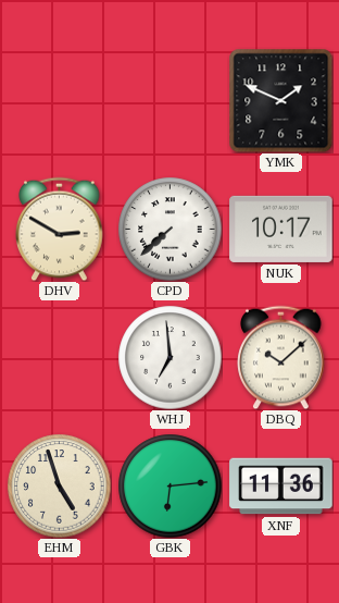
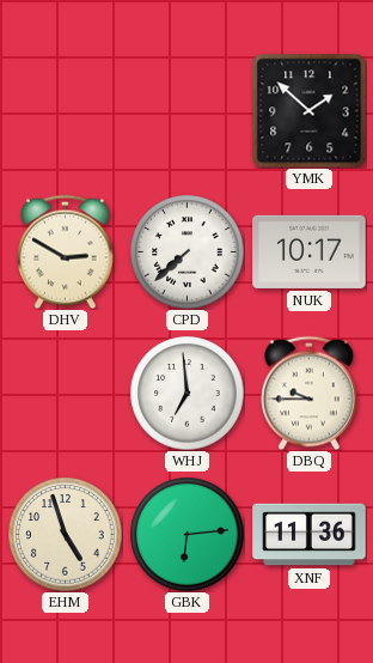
YMK: 1:49 -> 1:52 (308, 110)
DBQ: 10:08 -> 9:45 (310, 393)
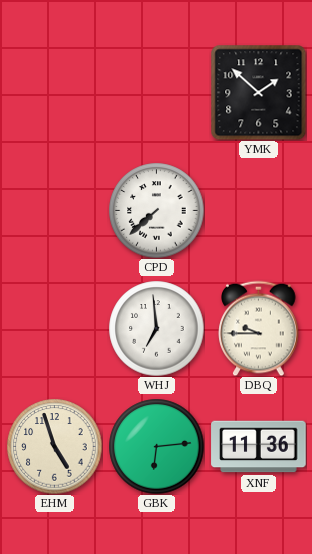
DHV: 2:50 -> none (66, 251)
NUK: 10:17 -> none (310, 251)
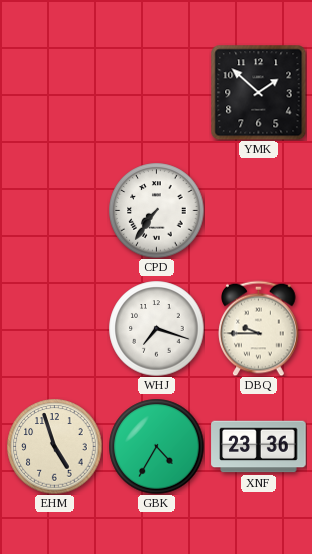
CPD: 7:38 -> 7:36 (156, 210)
WHJ: 6:59 -> 7:18 (156, 328)
GBK: 6:14 -> 4:35 (156, 446)
XNF: 11:36 -> 23:36 (259, 447)
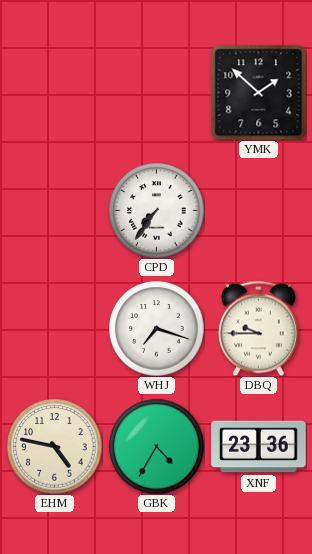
EHM: 4:57 -> 4:47 (54, 446)
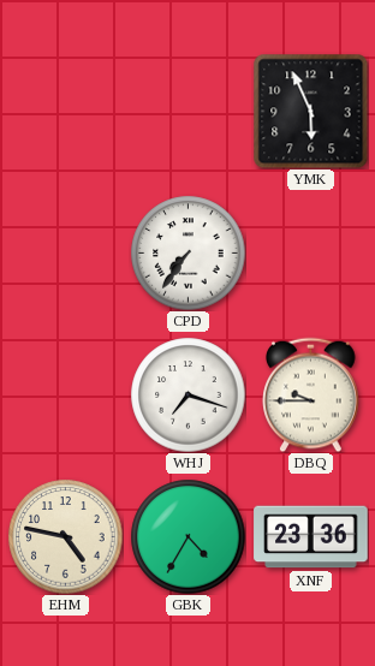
YMK: 1:52 -> 5:56 (310, 111)
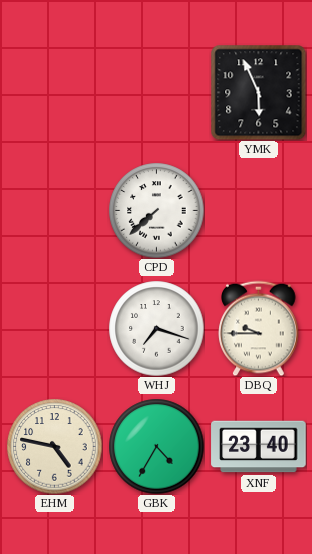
CPD: 7:36 -> 7:38 (156, 210)
XNF: 23:36 -> 23:40 (259, 447)
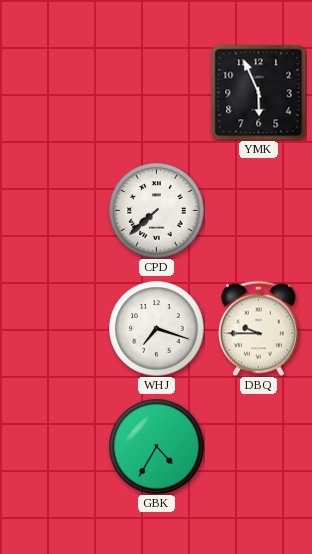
EHM: 4:47 -> none (54, 446)
XNF: 23:40 -> none (259, 447)
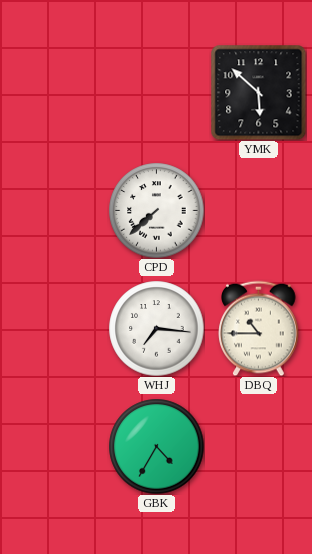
YMK: 5:56 -> 5:52 (258, 92)
WHJ: 7:18 -> 7:16 (156, 328)
DBQ: 9:45 -> 10:45 (259, 328)
